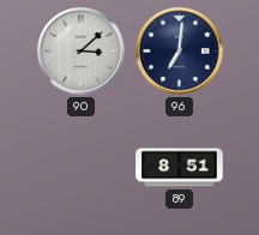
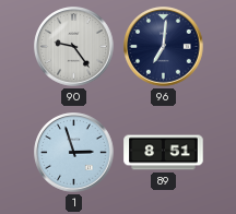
90: 3:08 -> 9:24 (74, 47)
1: none -> 2:57 (74, 153)
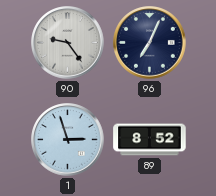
96: 7:01 -> 7:04 (150, 43)
89: 8:51 -> 8:52 (150, 140)
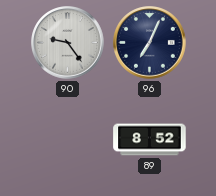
1: 2:57 -> none (68, 140)
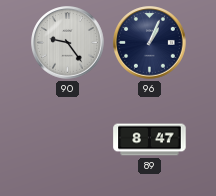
96: 7:04 -> 1:04 (150, 43)
89: 8:52 -> 8:47 (150, 140)
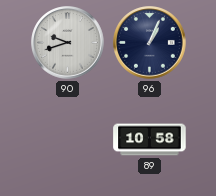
90: 9:24 -> 9:42 (68, 43)
89: 8:47 -> 10:58 (150, 140)
